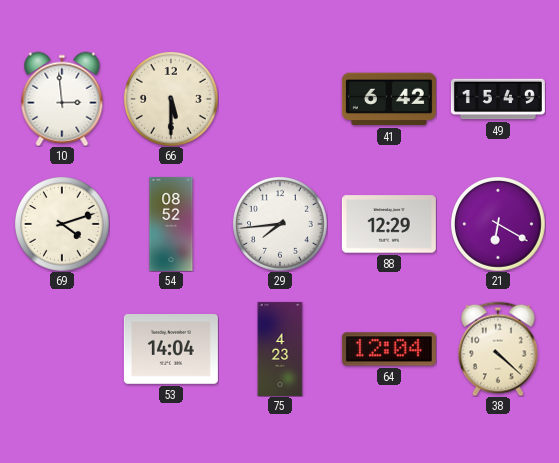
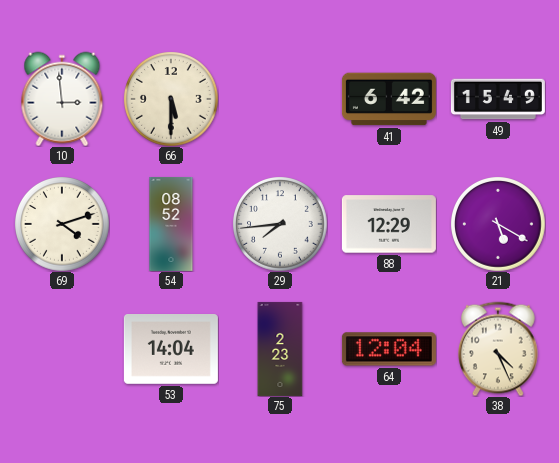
21: 6:20 -> 5:20 (498, 224)
75: 4:23 -> 2:23 (280, 349)
38: 4:22 -> 4:26 (499, 349)
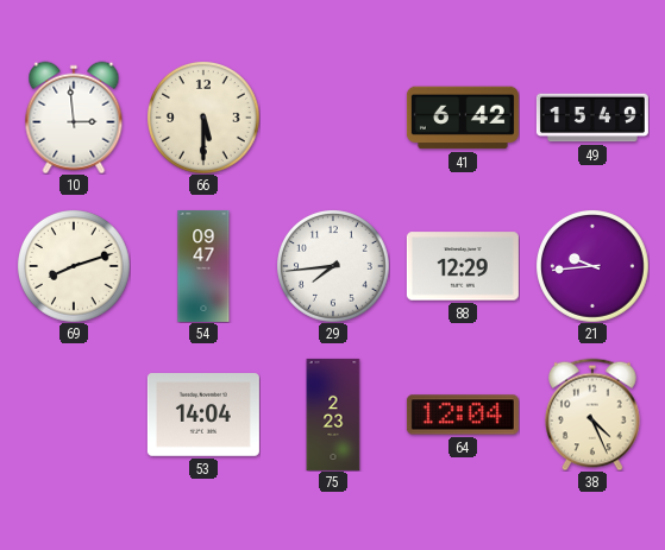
69: 4:12 -> 8:12 (74, 266)
54: 08:52 -> 09:47 (203, 266)
21: 5:20 -> 9:44 (592, 266)
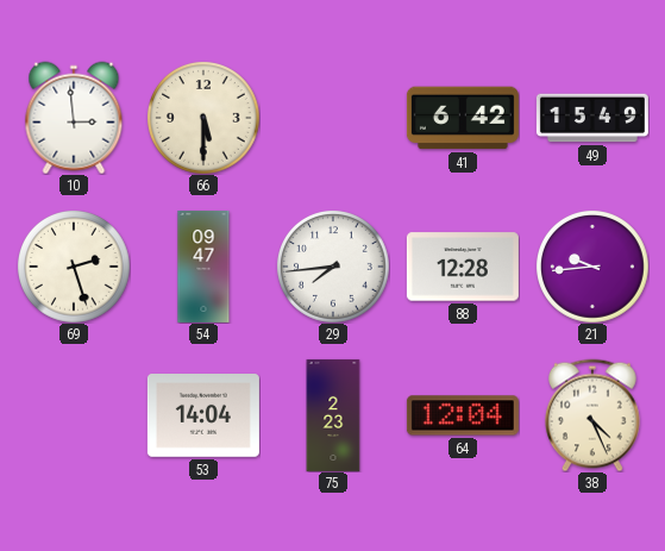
69: 8:12 -> 2:27 (74, 267)
88: 12:29 -> 12:28 (463, 267)
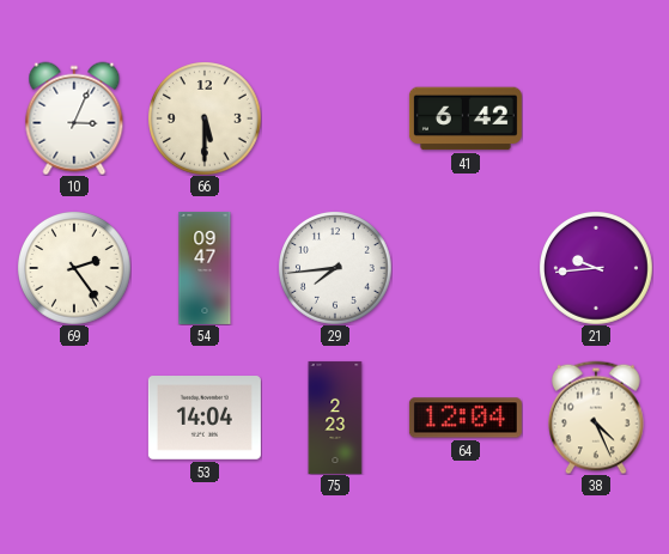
10: 2:59 -> 3:04 (74, 118)
49: 15:49 -> none (592, 118)
69: 2:27 -> 2:24 (74, 268)
88: 12:28 -> none (463, 267)
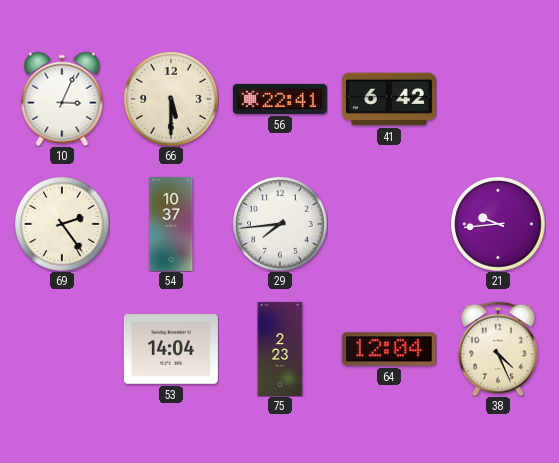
56: none -> 22:41 (280, 99)
54: 09:47 -> 10:37 (171, 224)
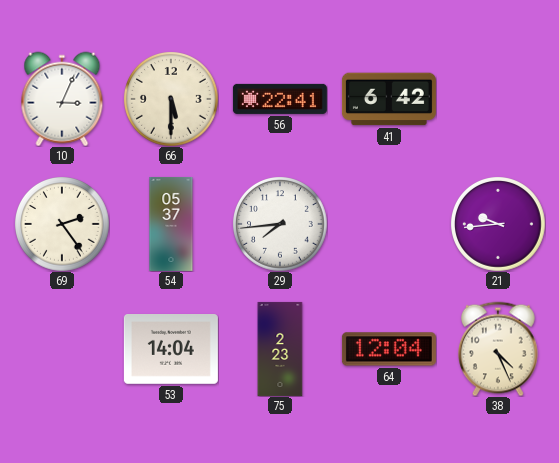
54: 10:37 -> 05:37 (171, 224)
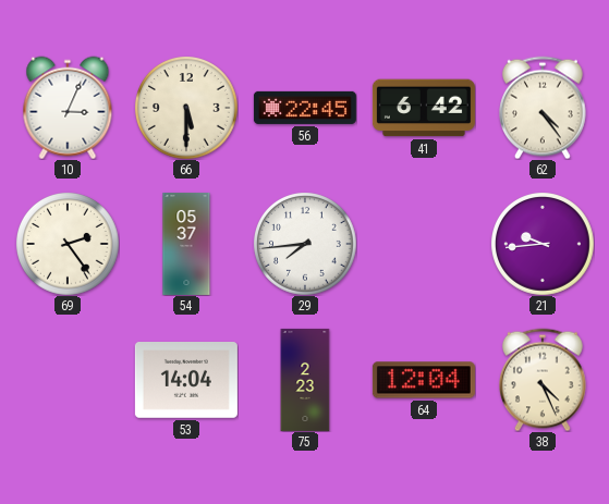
56: 22:41 -> 22:45 (305, 108)
62: none -> 4:24 (544, 108)
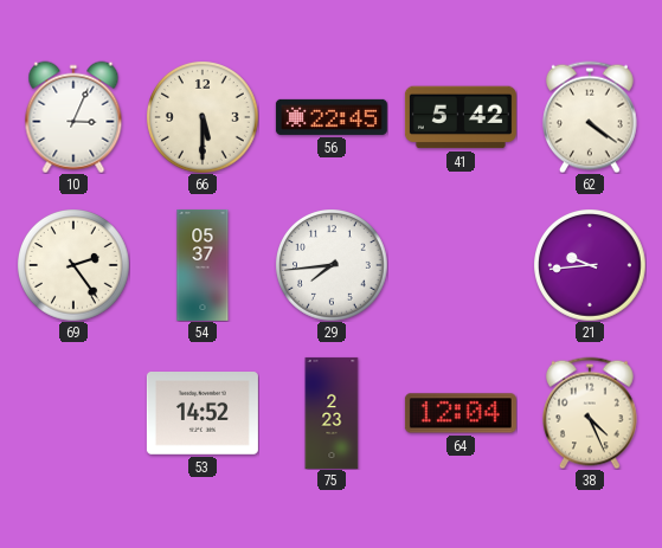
41: 6:42 -> 5:42 (461, 117)
62: 4:24 -> 4:21 (591, 117)
53: 14:04 -> 14:52 (203, 414)
